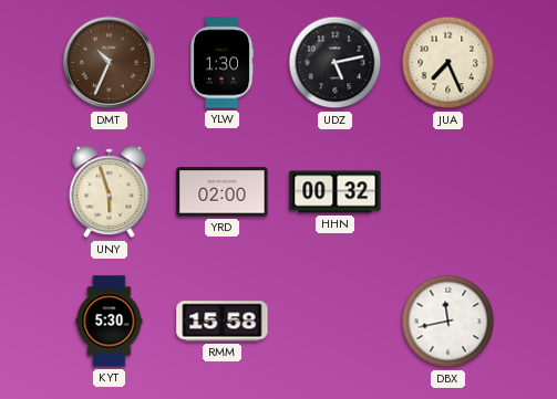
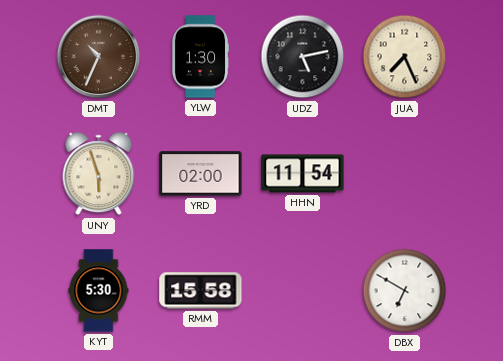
HHN: 00:32 -> 11:54 (303, 174)
DBX: 11:43 -> 6:50 (405, 291)
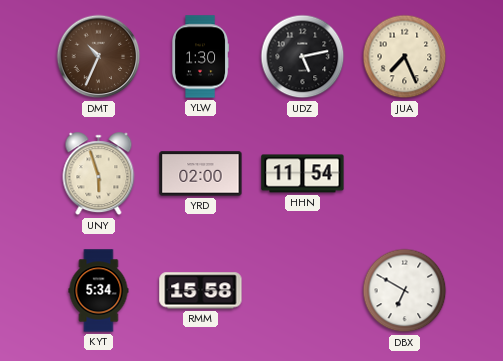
KYT: 5:30 -> 5:34 (99, 291)
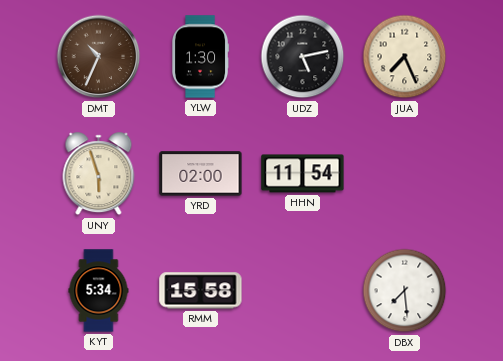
DBX: 6:50 -> 7:29 (405, 291)
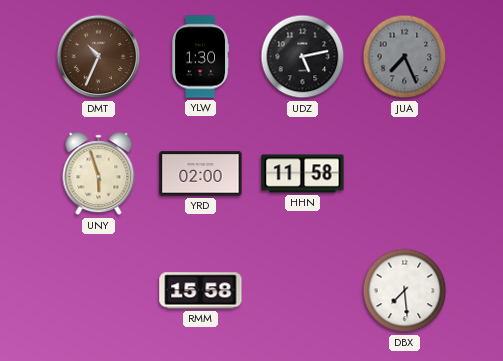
JUA dial: cream -> grey (405, 57)
HHN: 11:54 -> 11:58 (303, 174)
KYT: 5:34 -> none (99, 291)
